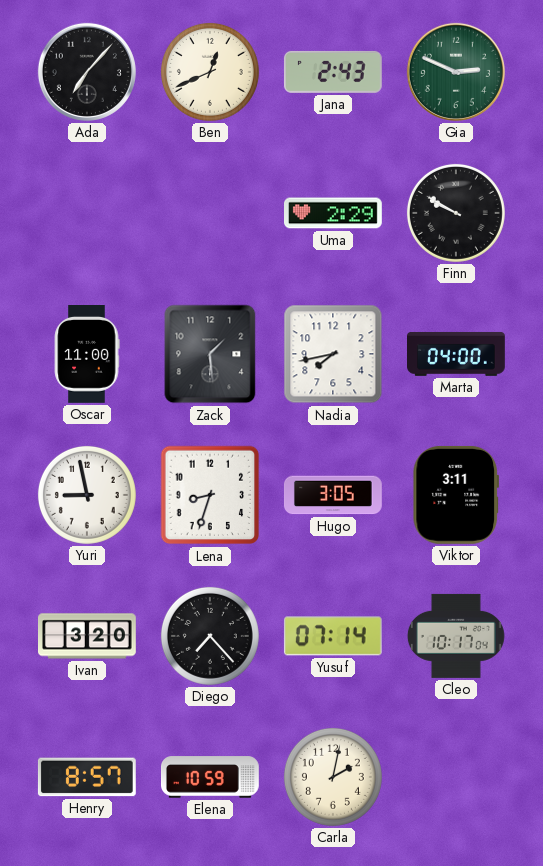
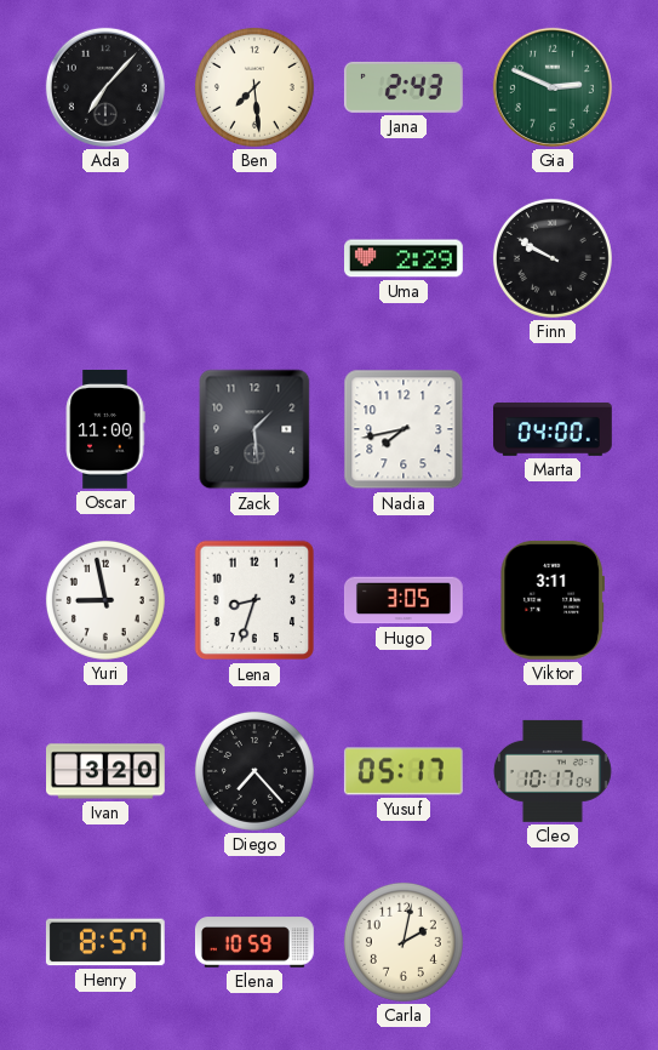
Ben: 12:41 -> 7:29 (254, 87)
Yusuf: 07:14 -> 05:17 (404, 771)
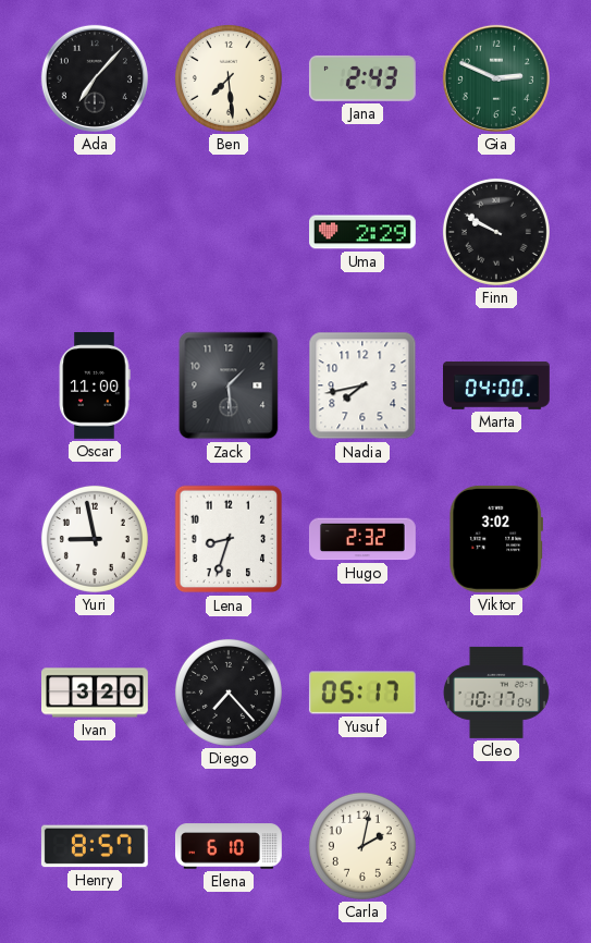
Hugo: 3:05 -> 2:32 (362, 539)
Viktor: 3:11 -> 3:02 (495, 539)
Elena: 10:59 -> 6:10 (230, 846)
